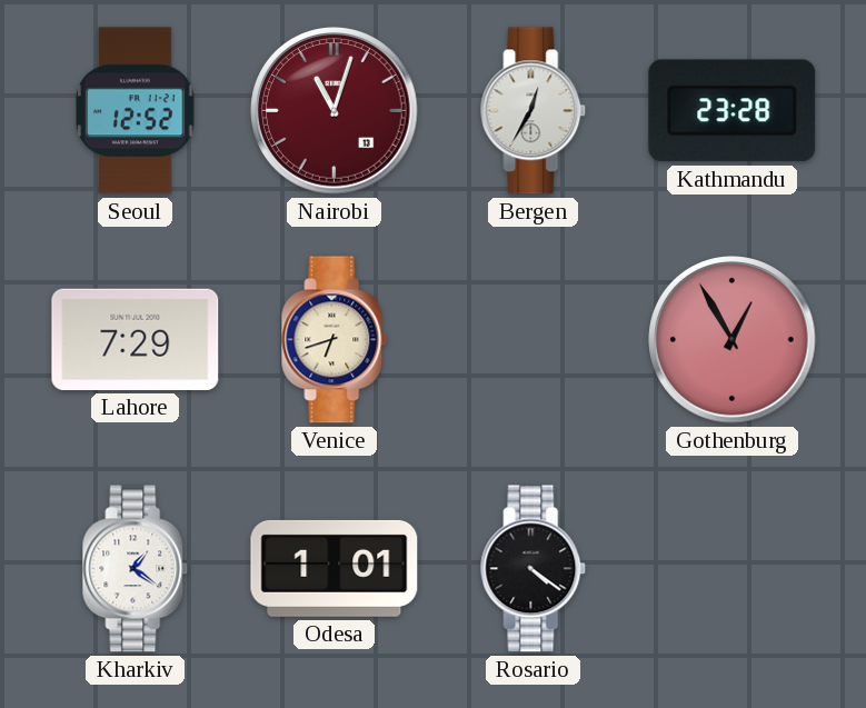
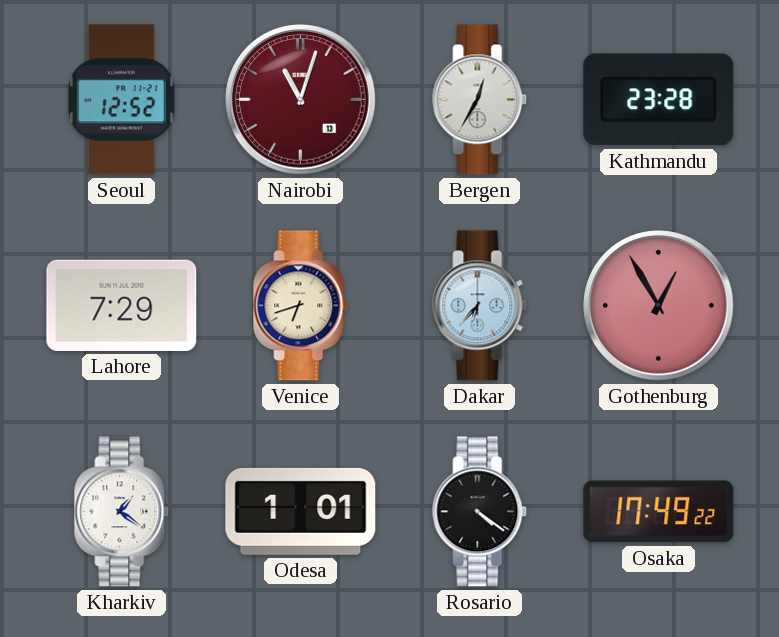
Dakar: none -> 6:37 (480, 306)
Osaka: none -> 17:49 (659, 512)
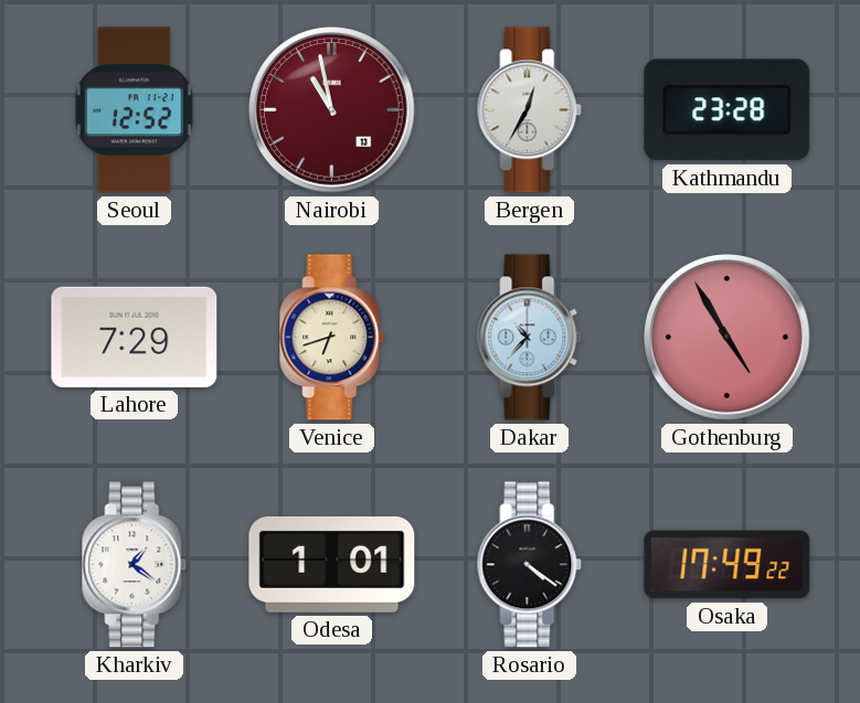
Nairobi: 11:03 -> 10:58 (332, 110)
Dakar: 6:37 -> 10:37 (530, 338)
Gothenburg: 12:55 -> 4:55 (728, 338)
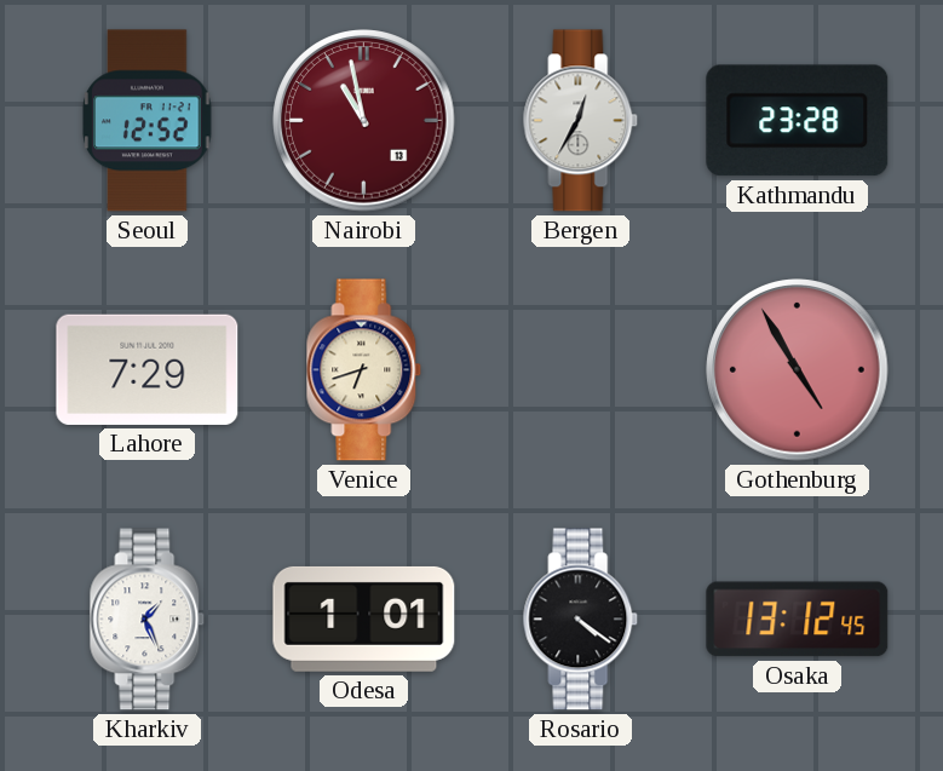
Dakar: 10:37 -> none (530, 338)
Kharkiv: 1:21 -> 1:26 (148, 620)
Osaka: 17:49 -> 13:12 (798, 620)
